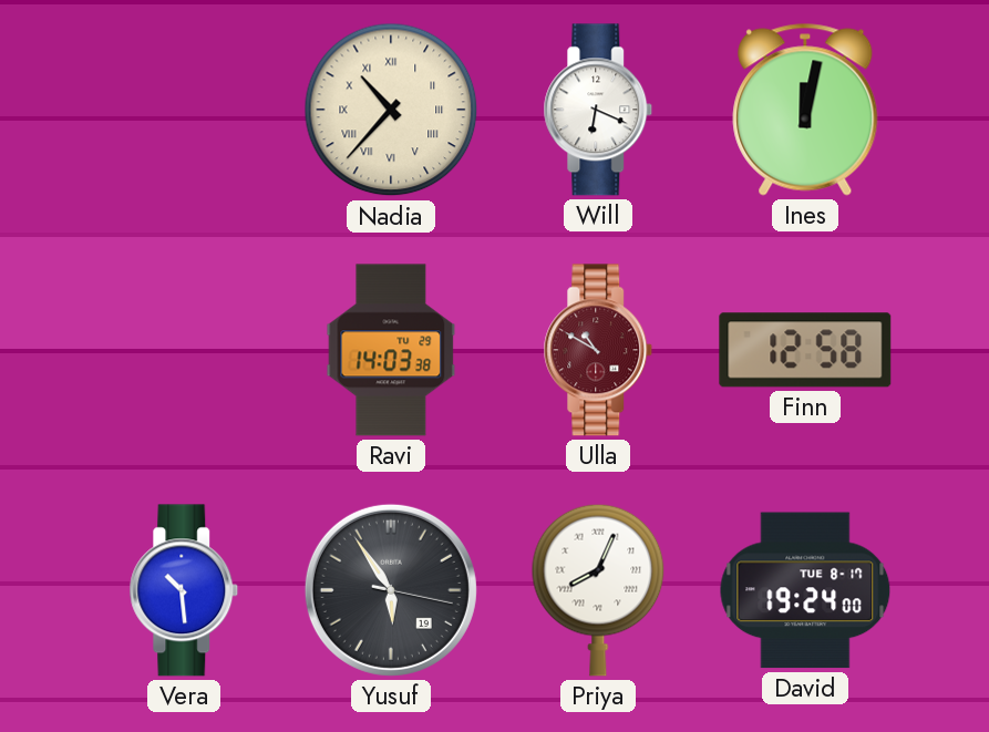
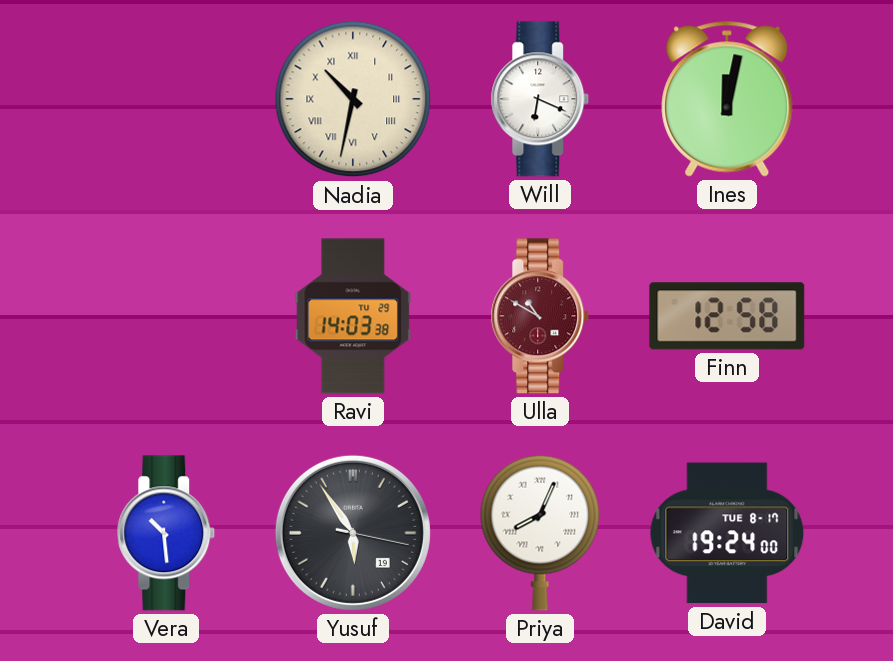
Nadia: 10:37 -> 10:32 (353, 99)
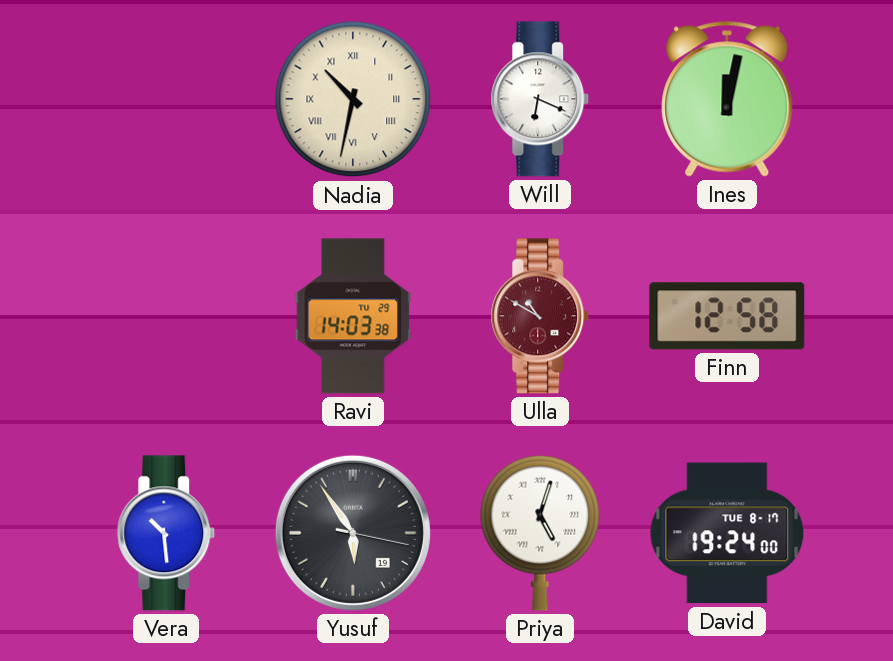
Priya: 8:04 -> 5:03 (540, 533)
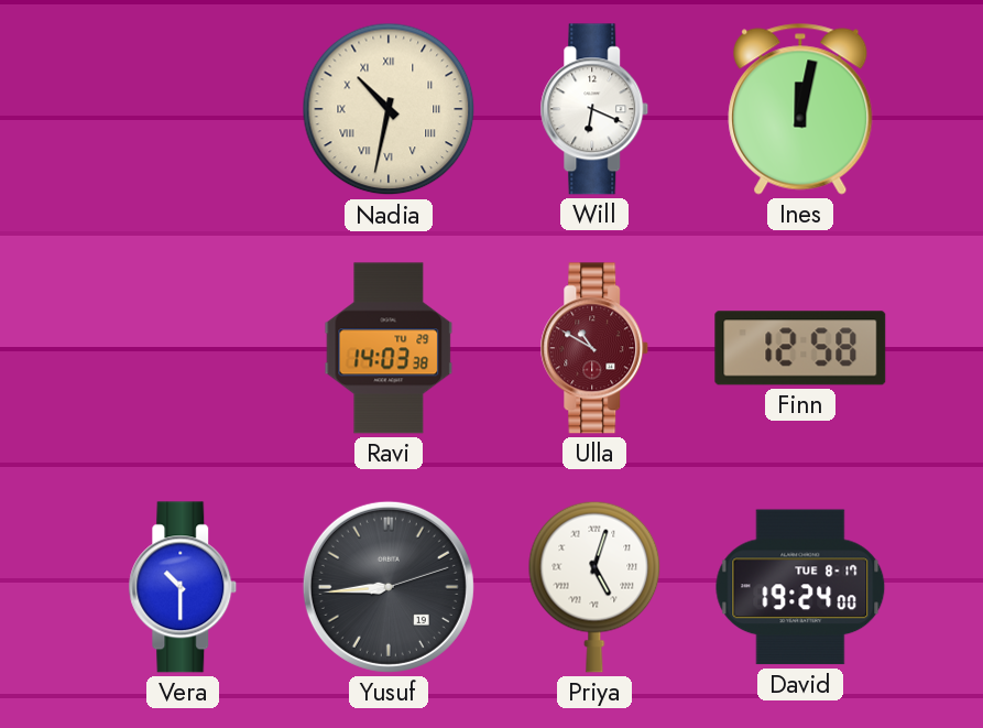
Vera: 10:29 -> 10:30 (183, 587)
Yusuf: 5:54 -> 8:44 (389, 587)
